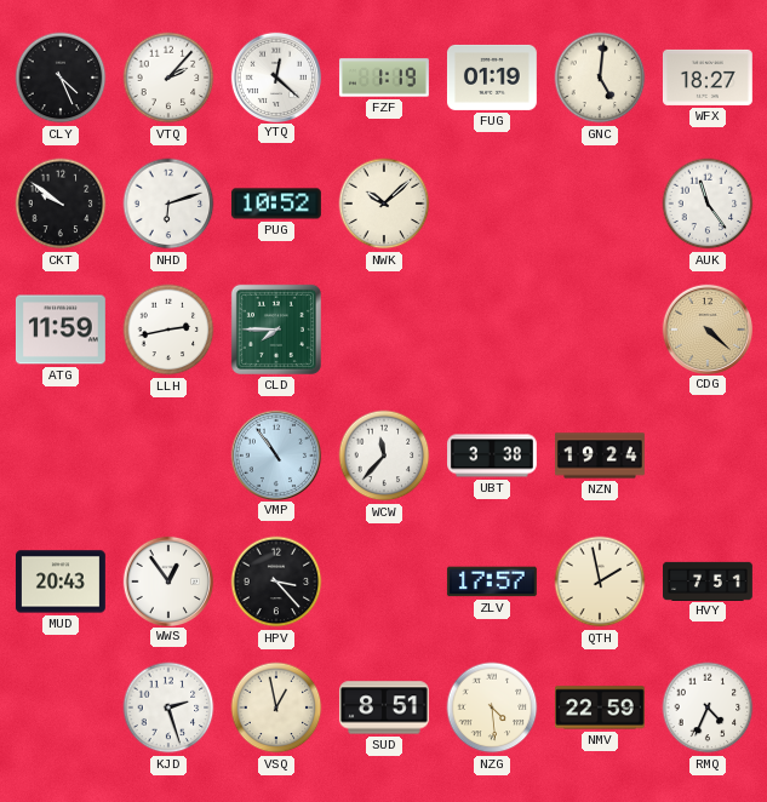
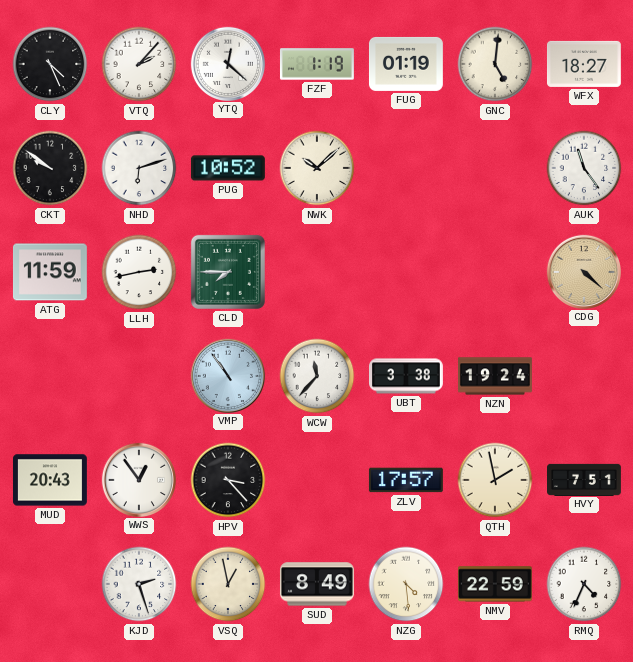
SUD: 8:51 -> 8:49 (317, 584)
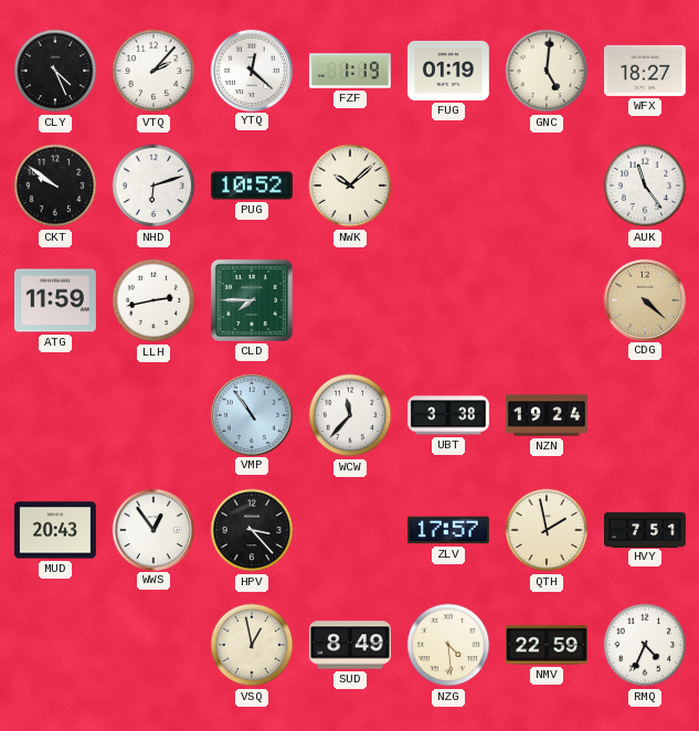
KJD: 2:27 -> none (139, 584)
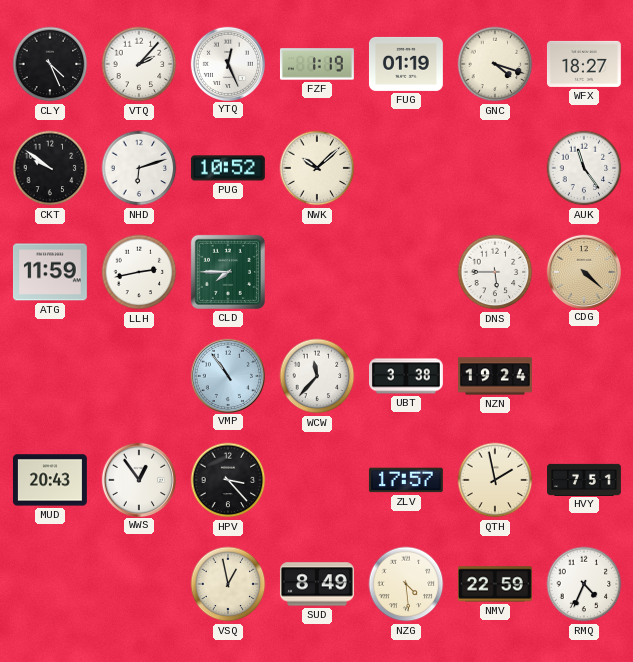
YTQ: 12:22 -> 12:26 (227, 63)
GNC: 5:01 -> 4:18 (495, 64)
DNS: none -> 5:45 (495, 272)
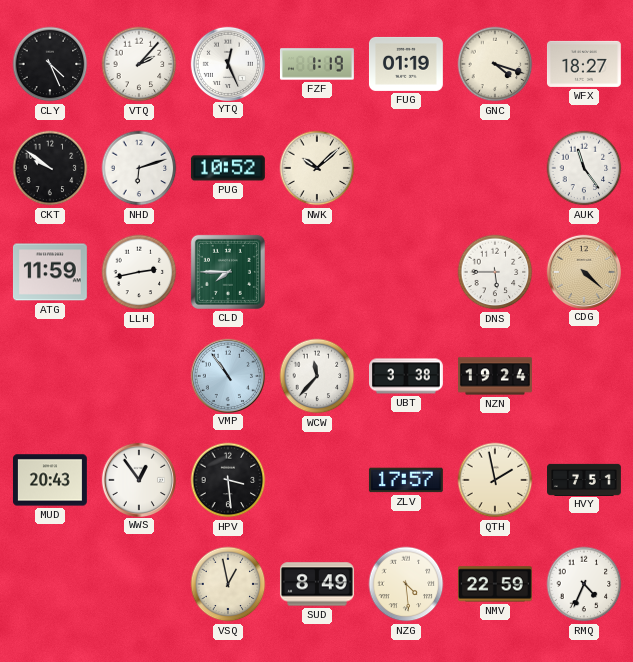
HPV: 3:23 -> 3:29 (228, 480)
